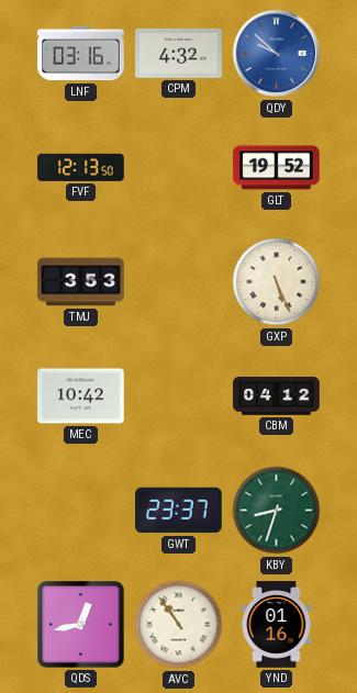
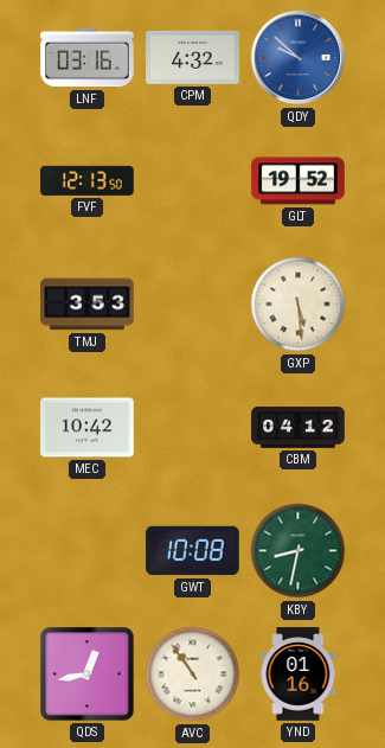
GXP: 5:26 -> 5:29 (299, 305)
GWT: 23:37 -> 10:08 (193, 551)
KBY: 8:33 -> 8:32 (299, 551)
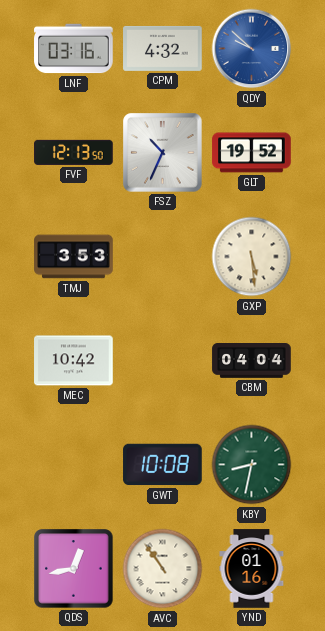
FSZ: none -> 10:34 (163, 153)
CBM: 04:12 -> 04:04 (252, 361)
